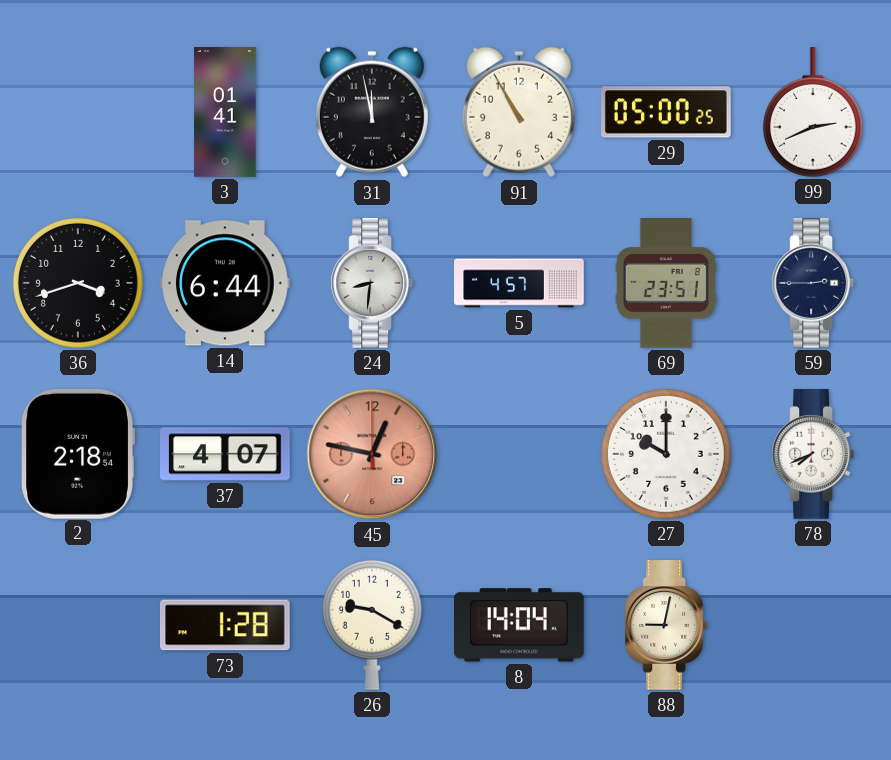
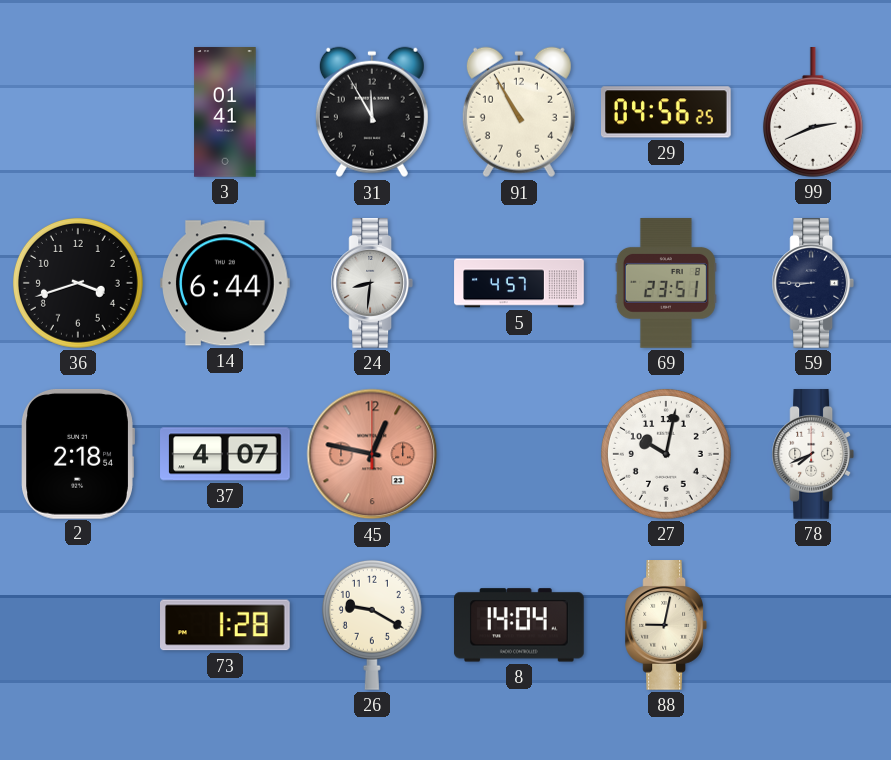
31: 11:58 -> 11:55 (372, 112)
29: 05:00 -> 04:56 (667, 112)
59: 2:45 -> 8:45 (812, 283)
27: 10:00 -> 10:02 (666, 454)
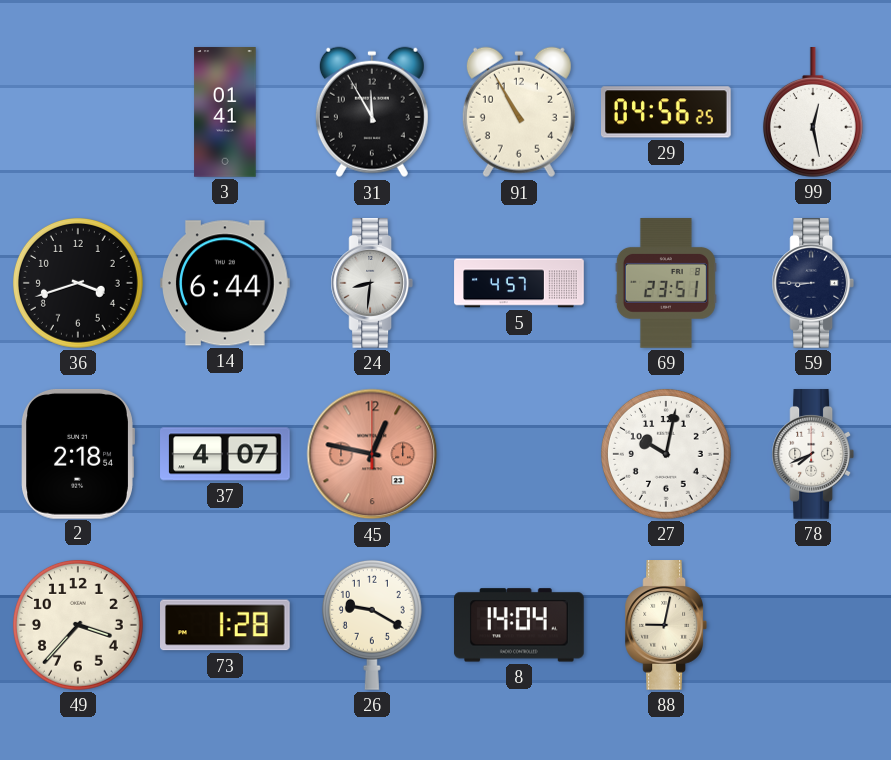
99: 2:41 -> 12:28 (813, 113)
49: none -> 3:37 (78, 625)
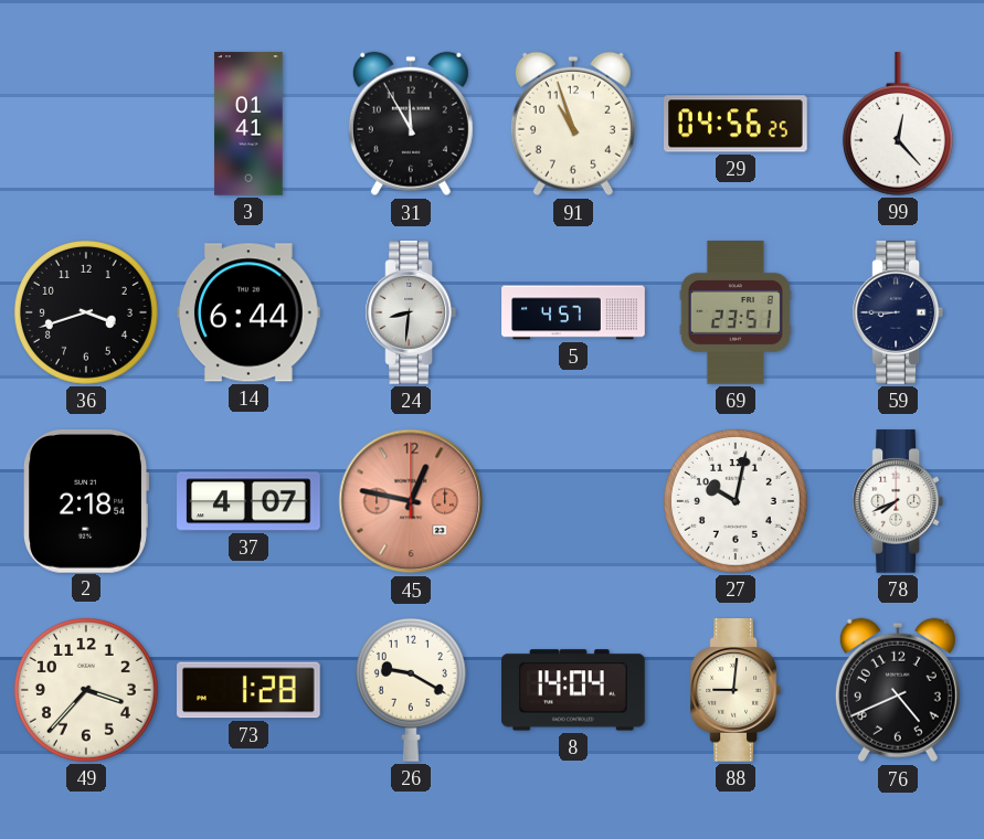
91: 10:55 -> 10:57 (573, 124)
99: 12:28 -> 12:23 (898, 125)
88: 9:02 -> 9:01 (734, 690)
76: none -> 4:41 (898, 690)
